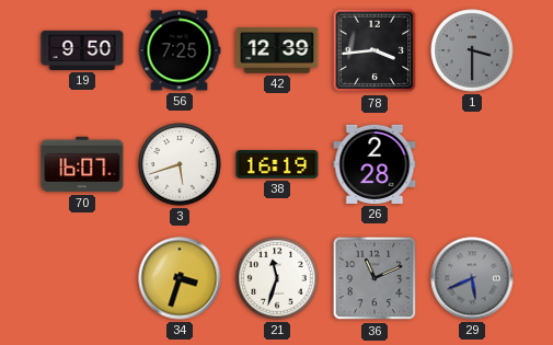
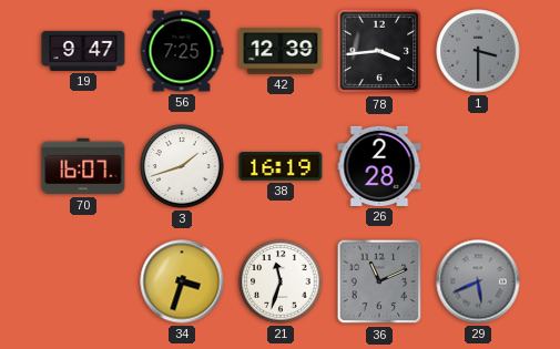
19: 9:50 -> 9:47 (83, 51)
3: 5:42 -> 1:42 (182, 166)
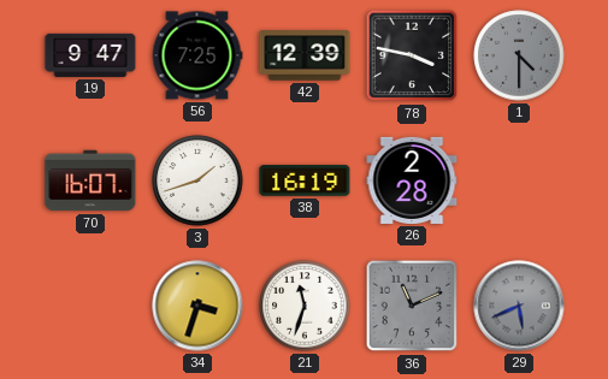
78: 3:44 -> 3:47 (412, 55)
1: 3:30 -> 4:30 (519, 55)
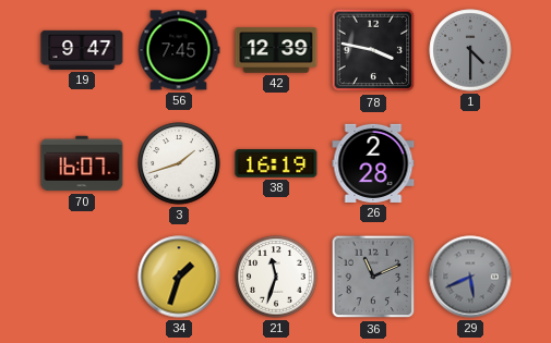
56: 7:25 -> 7:45 (179, 50)
34: 3:33 -> 1:33 (179, 277)
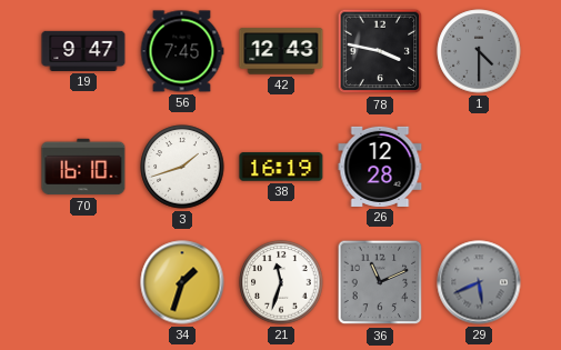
42: 12:39 -> 12:43 (281, 51)
70: 16:07 -> 16:10 (83, 167)
26: 2:28 -> 12:28 (380, 167)
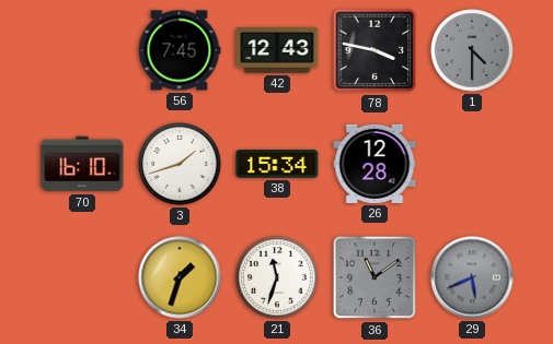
19: 9:47 -> none (83, 51)
38: 16:19 -> 15:34 (277, 164)
36: 11:11 -> 11:09 (375, 277)
